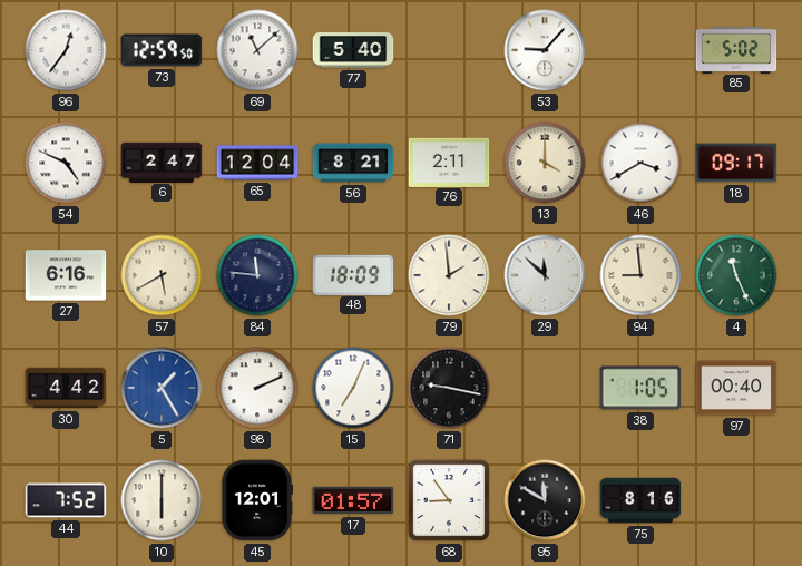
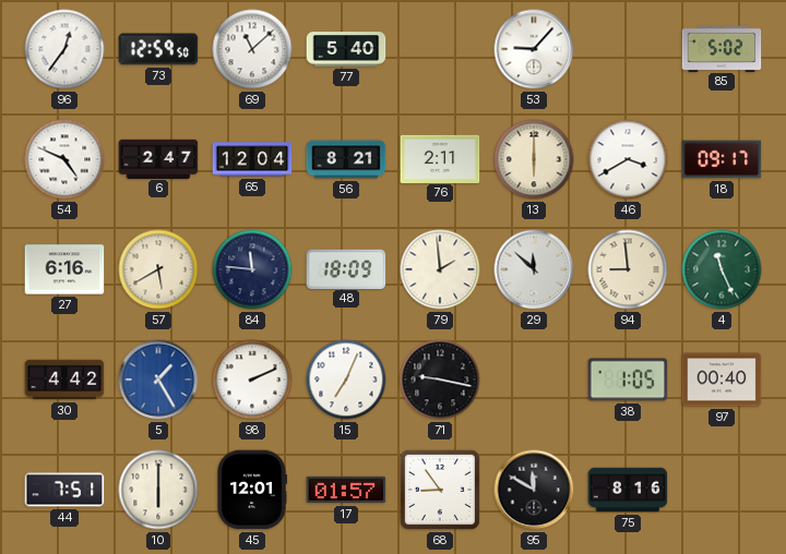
13: 4:00 -> 6:00 (534, 159)
44: 7:52 -> 7:51 (64, 490)
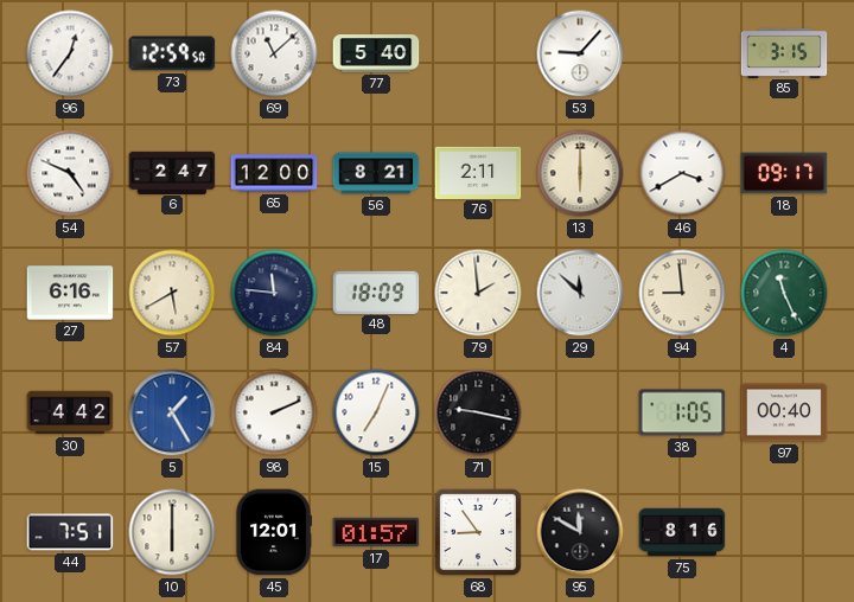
85: 5:02 -> 3:15 (784, 52)
65: 12:04 -> 12:00 (274, 173)
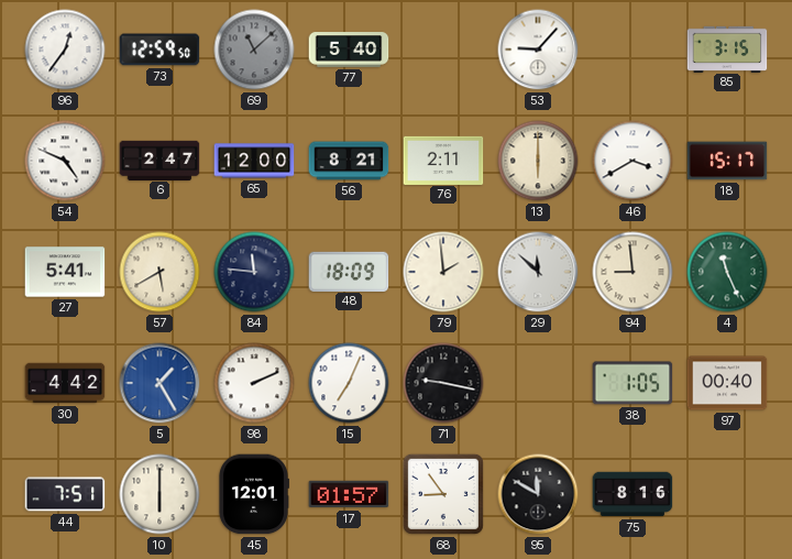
69 dial: white -> grey (254, 50)
18: 09:17 -> 15:17 (727, 161)
27: 6:16 -> 5:41 (65, 272)
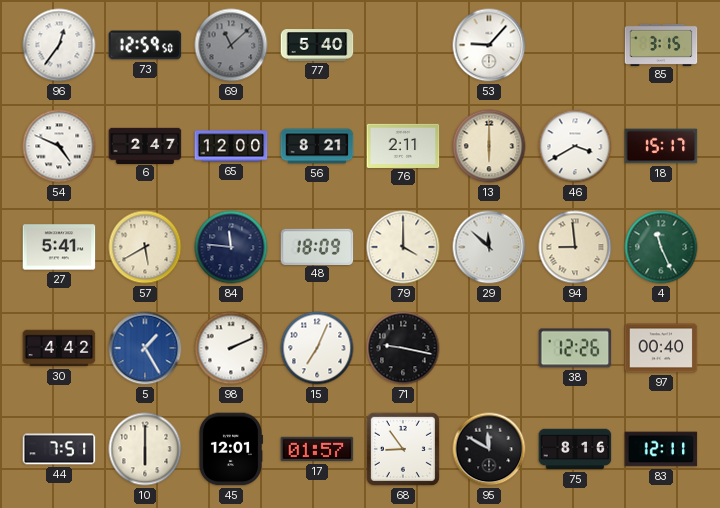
79: 1:59 -> 4:00 (403, 247)
38: 1:05 -> 12:26 (575, 348)
83: none -> 12:11 (661, 449)
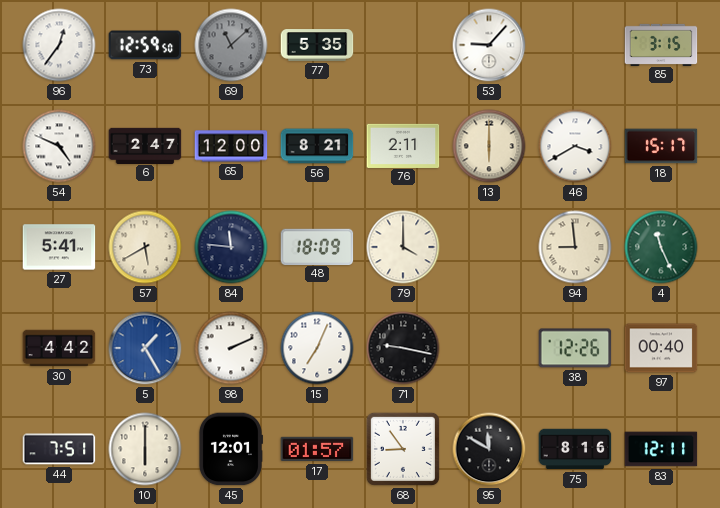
77: 5:40 -> 5:35 (317, 45)
29: 11:52 -> none (489, 247)
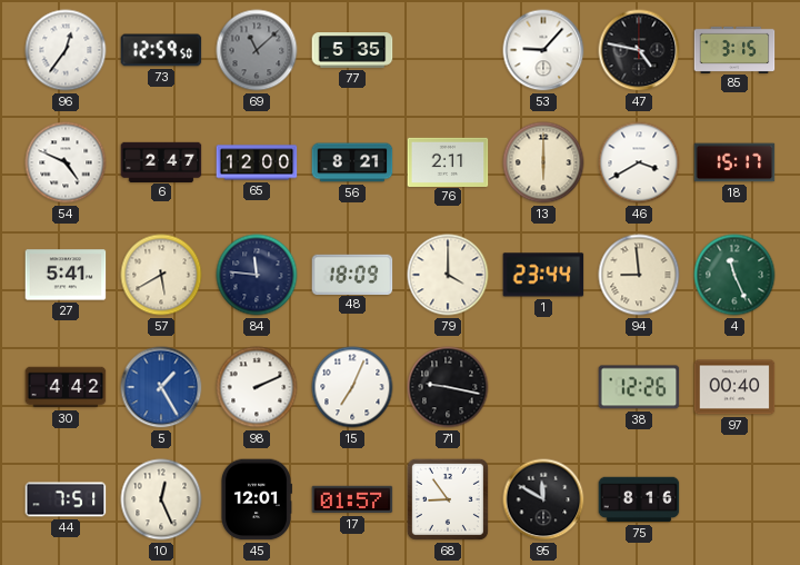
47: none -> 4:47 (639, 50)
1: none -> 23:44 (543, 275)
10: 6:00 -> 12:26 (161, 499)
83: 12:11 -> none (661, 449)
